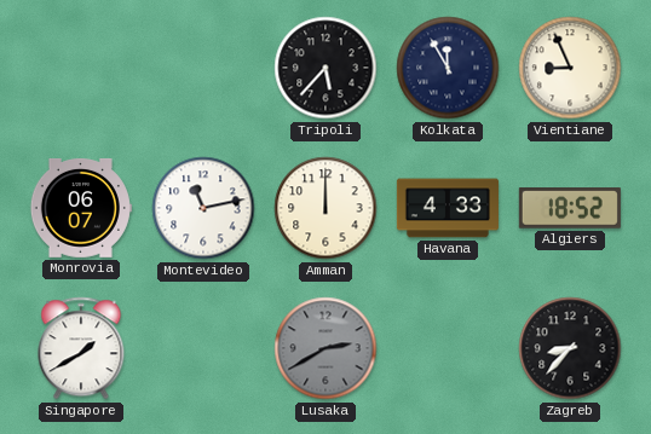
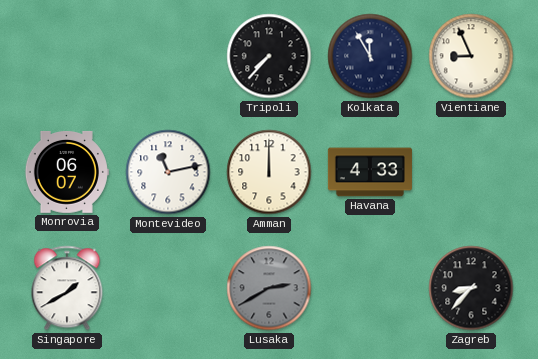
Tripoli: 5:37 -> 7:37 (269, 56)
Algiers: 18:52 -> none (570, 208)
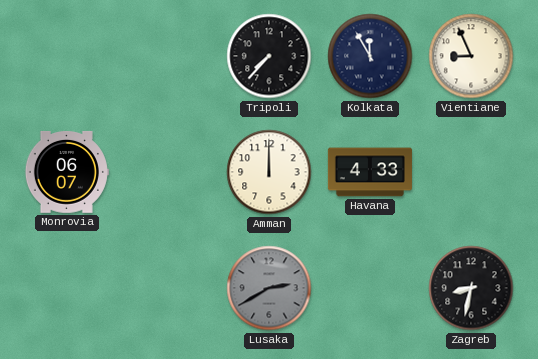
Montevideo: 11:13 -> none (168, 172)
Singapore: 1:40 -> none (67, 288)
Zagreb: 8:37 -> 8:32 (471, 288)
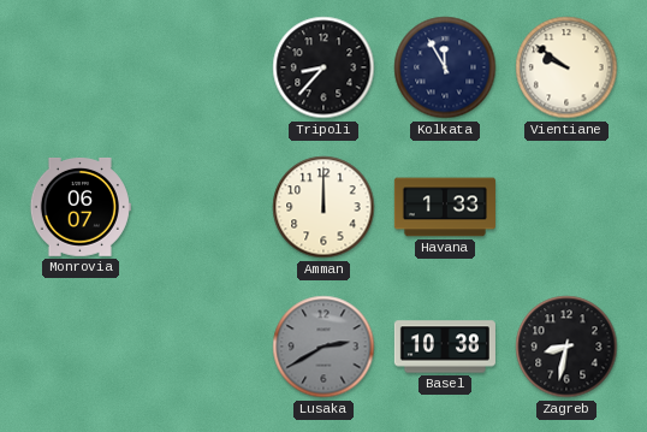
Tripoli: 7:37 -> 8:37 (323, 67)
Vientiane: 8:56 -> 9:51 (566, 67)
Havana: 4:33 -> 1:33 (445, 207)
Basel: none -> 10:38 (445, 347)
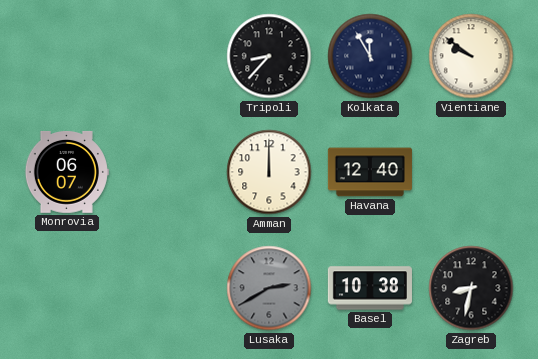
Havana: 1:33 -> 12:40 (370, 172)
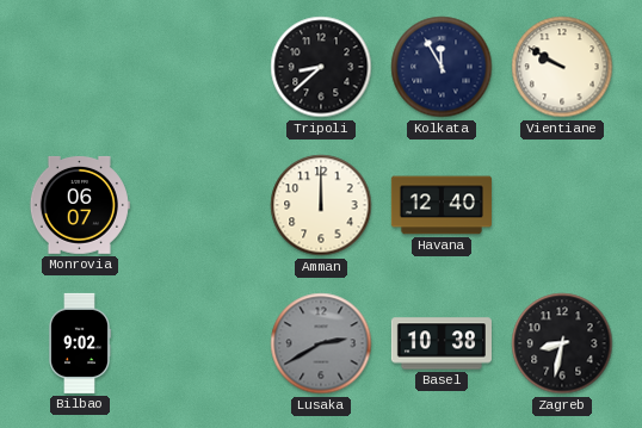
Tripoli: 8:37 -> 8:38 (321, 67)
Vientiane: 9:51 -> 9:50 (562, 67)
Bilbao: none -> 9:02 (80, 343)
